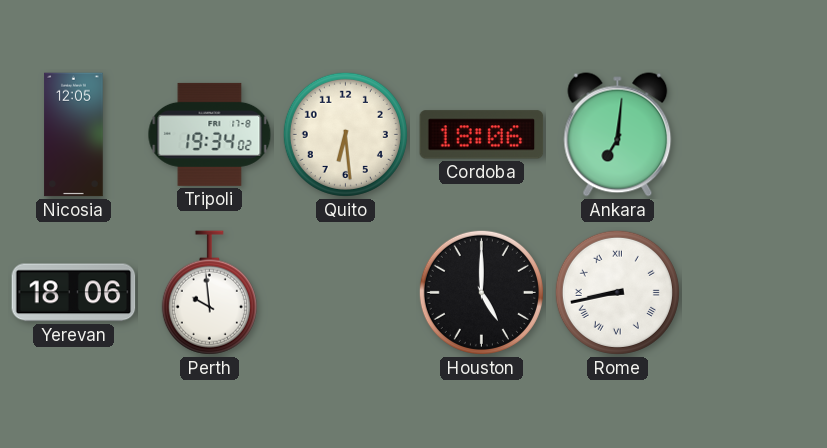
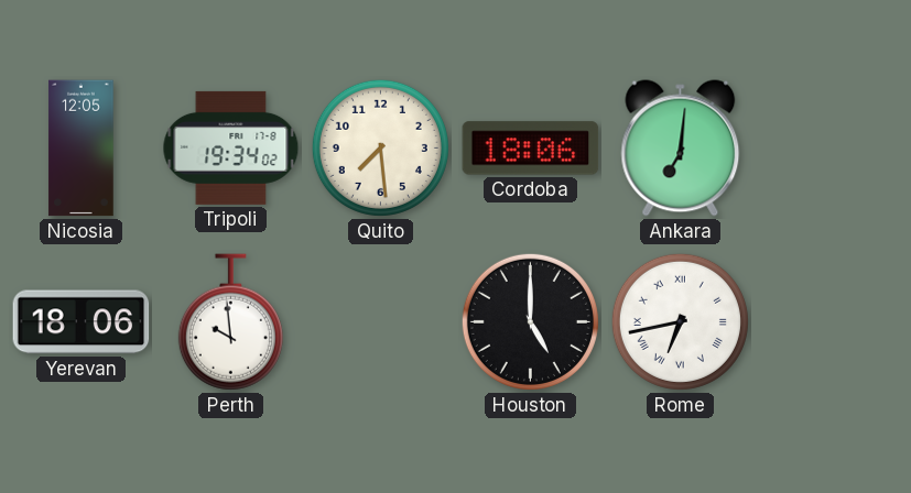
Quito: 6:29 -> 7:29 (380, 147)
Rome: 8:43 -> 6:43 (680, 321)
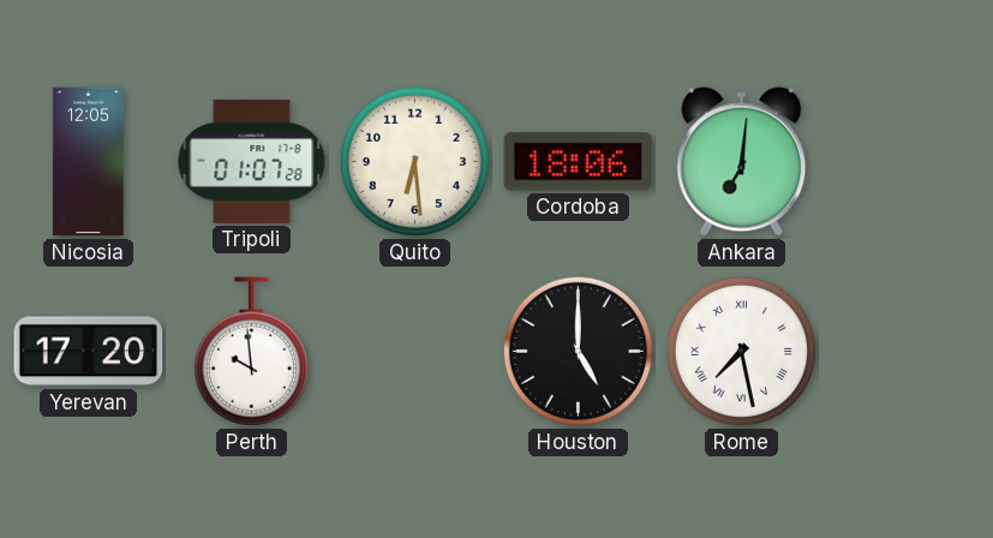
Tripoli: 19:34 -> 01:07 (252, 161)
Quito: 7:29 -> 6:29 (414, 161)
Yerevan: 18:06 -> 17:20 (89, 352)
Rome: 6:43 -> 7:28 (741, 351)
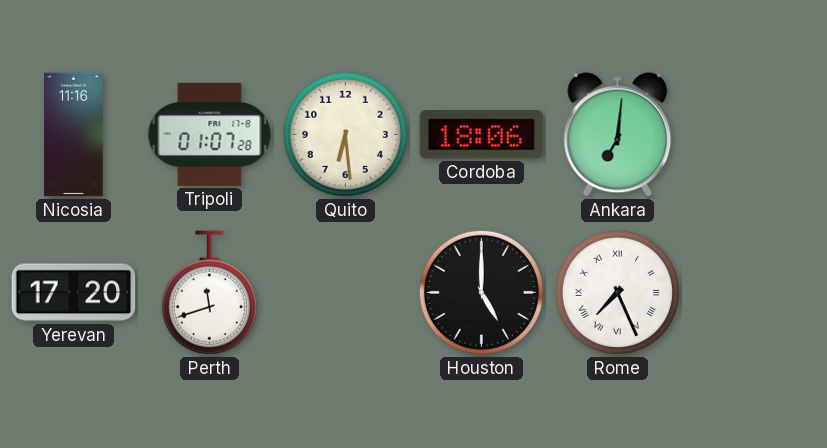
Nicosia: 12:05 -> 11:16 (74, 135)
Perth: 9:59 -> 11:42 (209, 293)
Rome: 7:28 -> 7:26 (617, 292)
